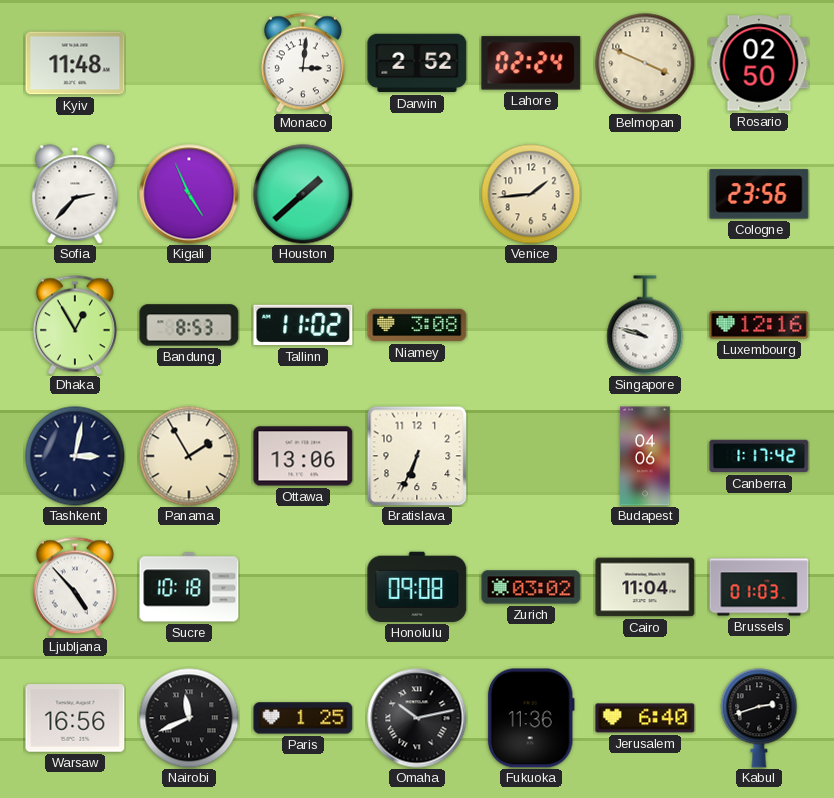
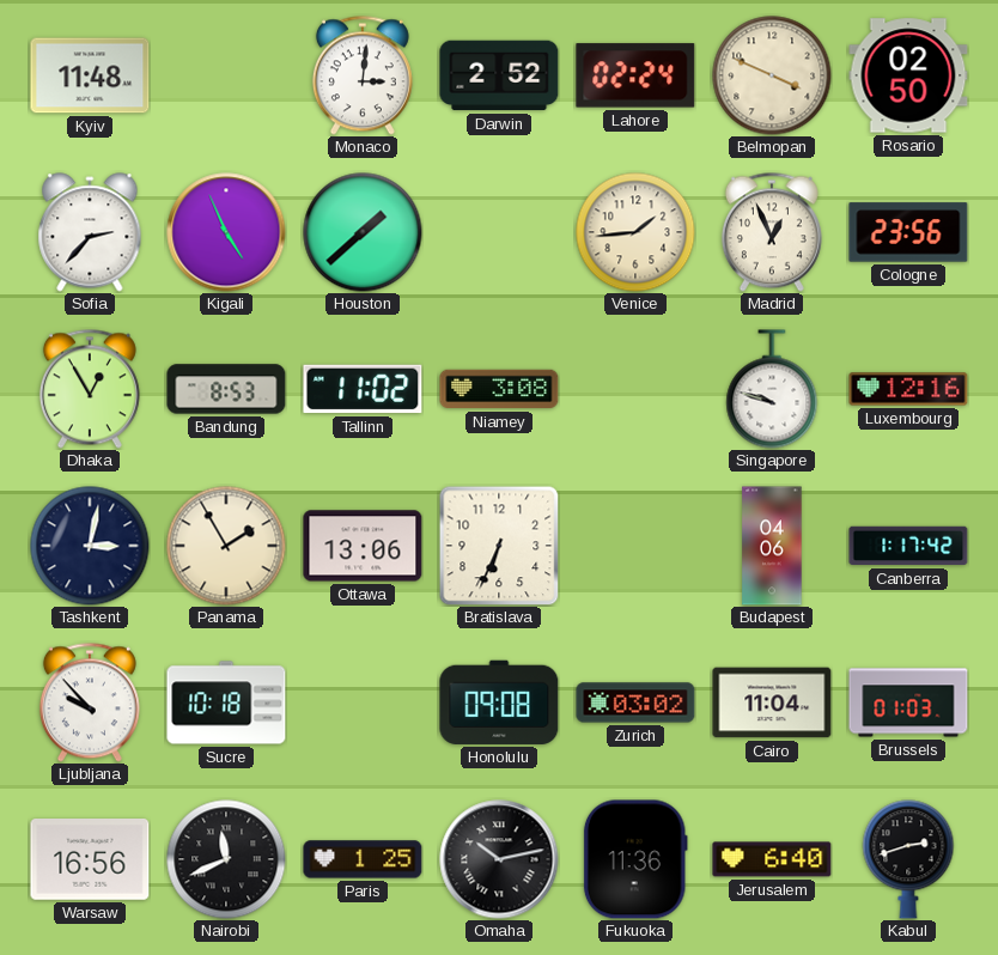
Madrid: none -> 12:56 (772, 232)
Ljubljana: 4:53 -> 9:53 (90, 702)
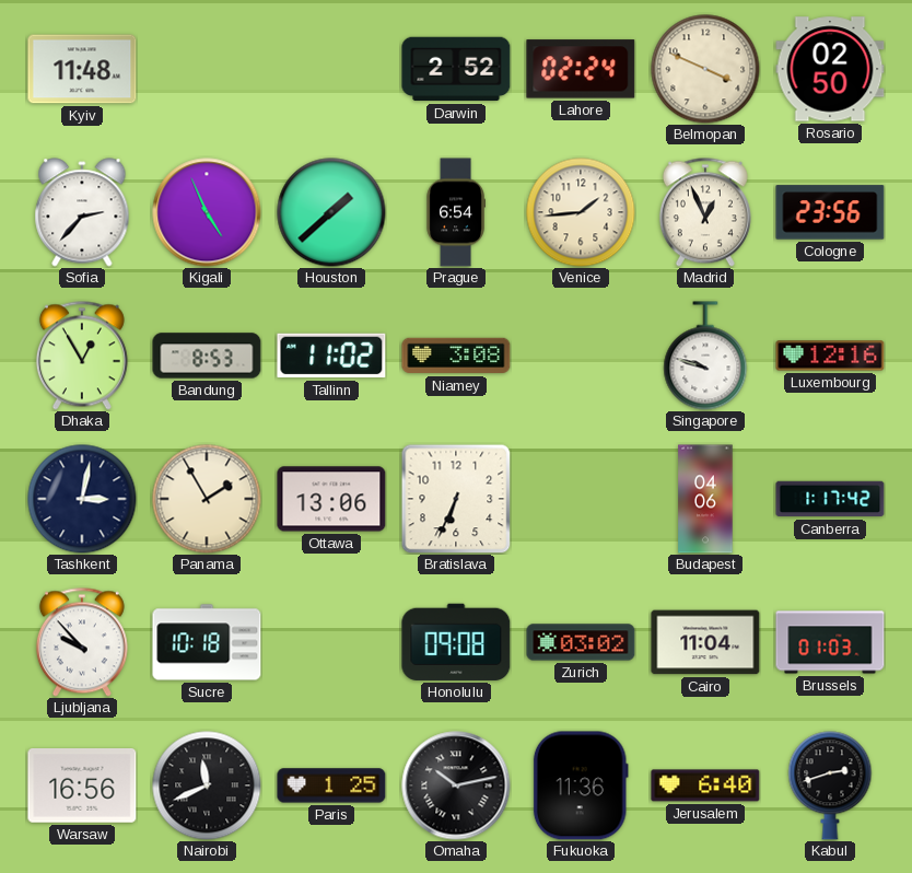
Monaco: 3:01 -> none (363, 75)
Prague: none -> 6:54 (456, 212)
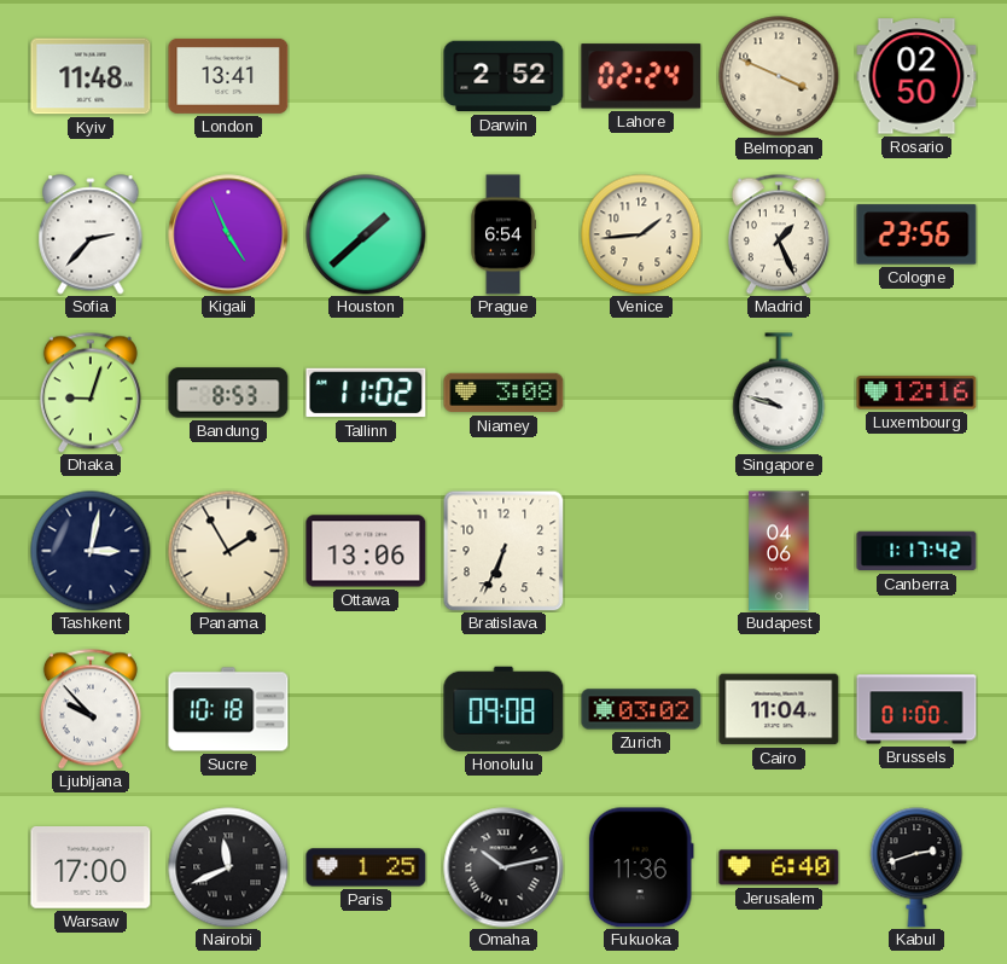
London: none -> 13:41 (228, 76)
Madrid: 12:56 -> 1:26 (779, 234)
Dhaka: 12:55 -> 9:03 (91, 393)
Brussels: 01:03 -> 01:00 (916, 709)
Warsaw: 16:56 -> 17:00 (91, 869)
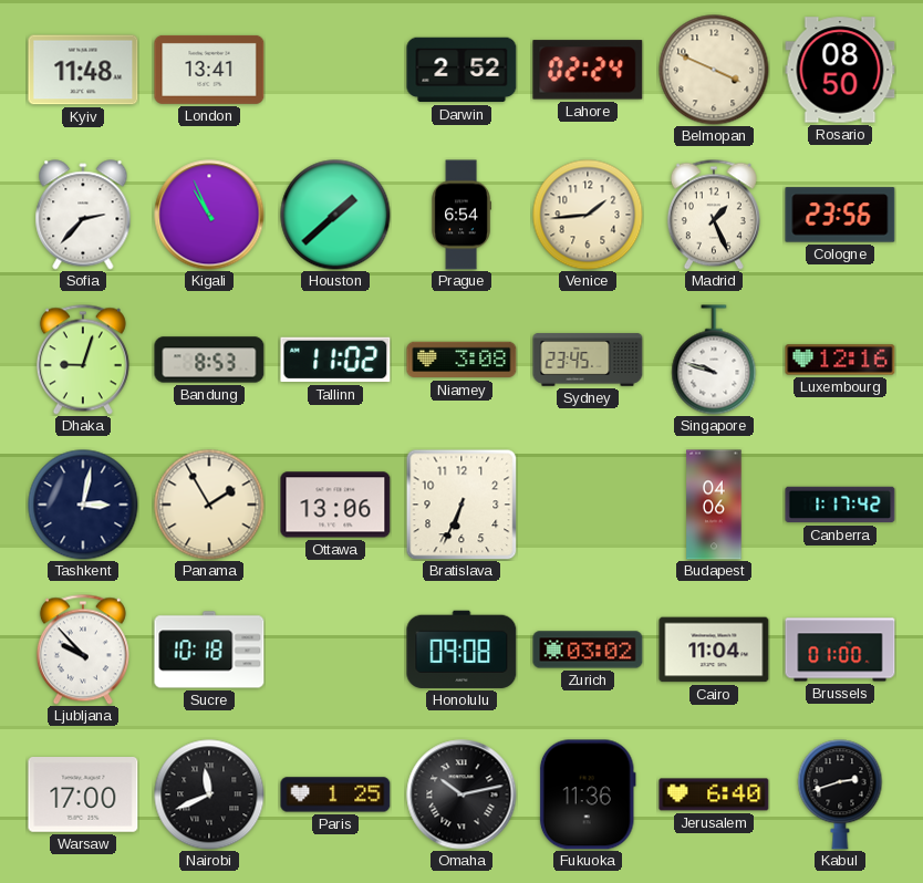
Rosario: 02:50 -> 08:50 (840, 70)
Kigali: 4:56 -> 10:56 (209, 215)
Sydney: none -> 23:45 (588, 360)
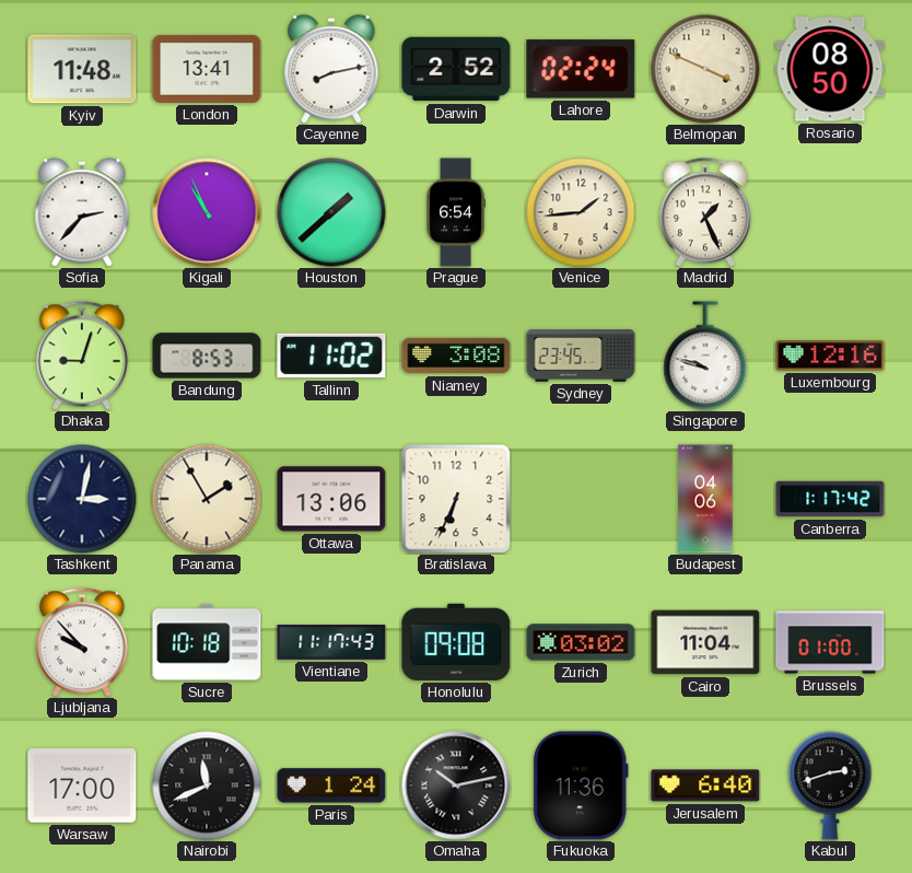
Cayenne: none -> 8:13 (331, 69)
Cologne: 23:56 -> none (840, 215)
Vientiane: none -> 11:17 (331, 643)
Paris: 1:25 -> 1:24 (331, 785)
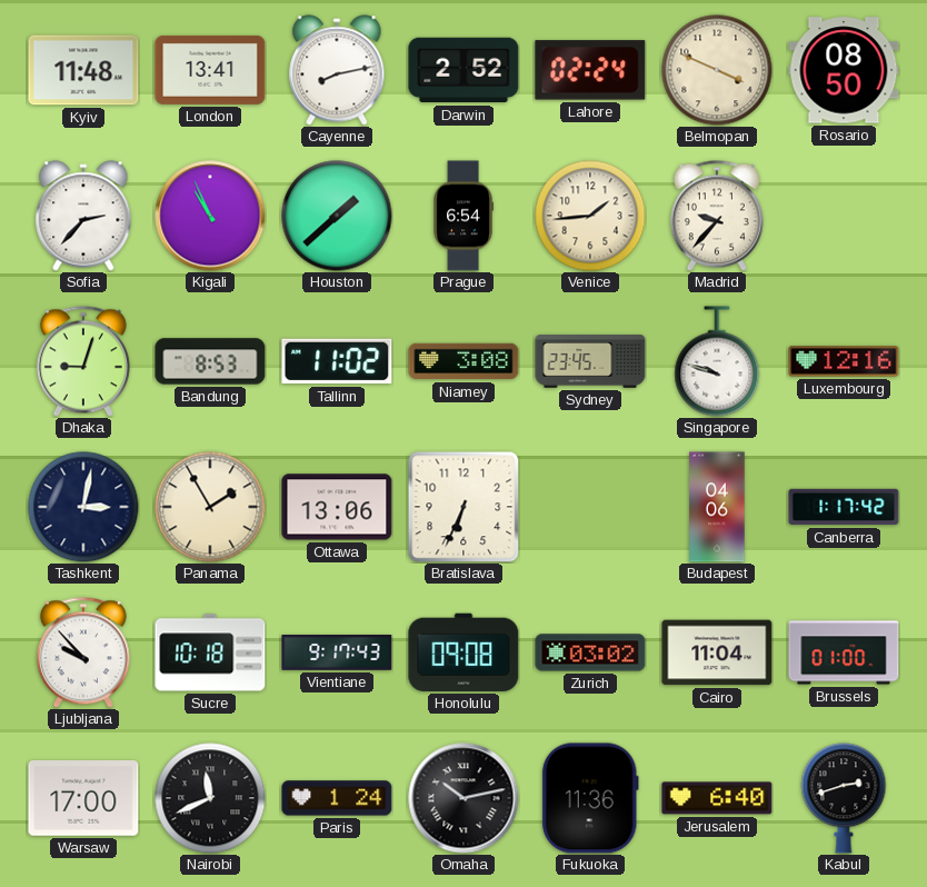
Madrid: 1:26 -> 9:37 (717, 216)
Vientiane: 11:17 -> 9:17 (337, 654)
